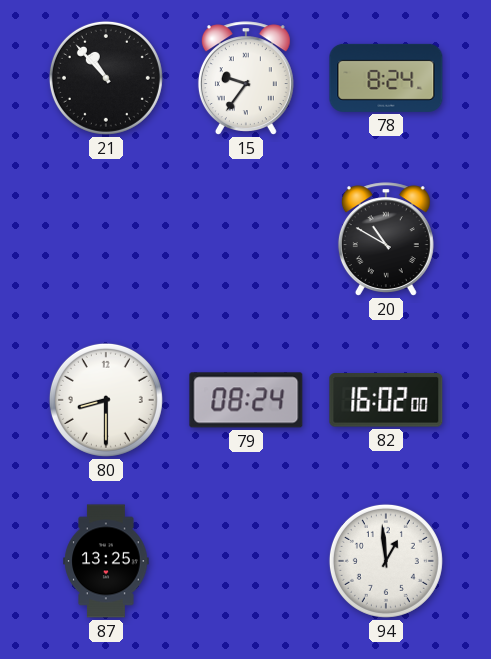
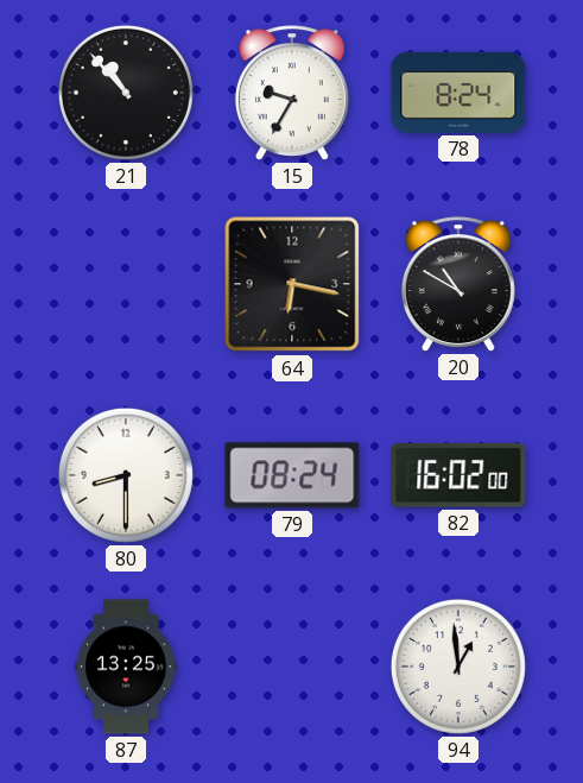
15: 9:36 -> 9:35 (292, 93)
64: none -> 6:17 (292, 284)
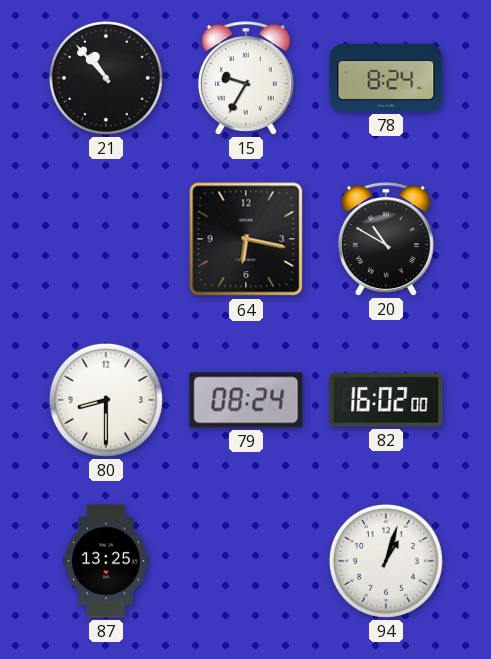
94: 12:59 -> 1:03 (386, 561)
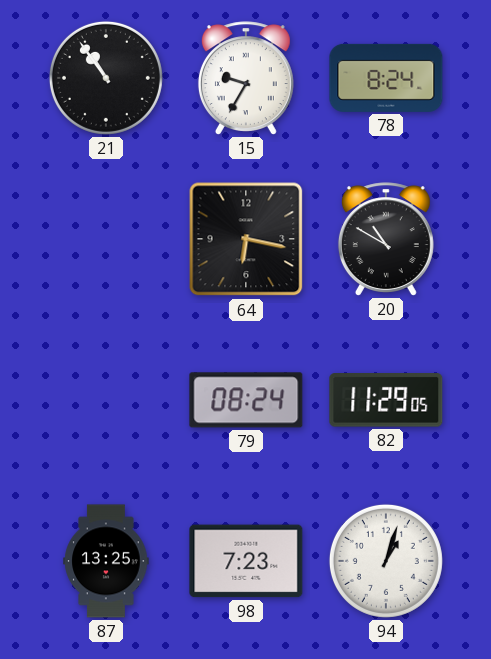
21: 10:53 -> 10:54 (106, 78)
80: 8:30 -> none (106, 400)
82: 16:02 -> 11:29 (386, 400)
98: none -> 7:23 (246, 561)
